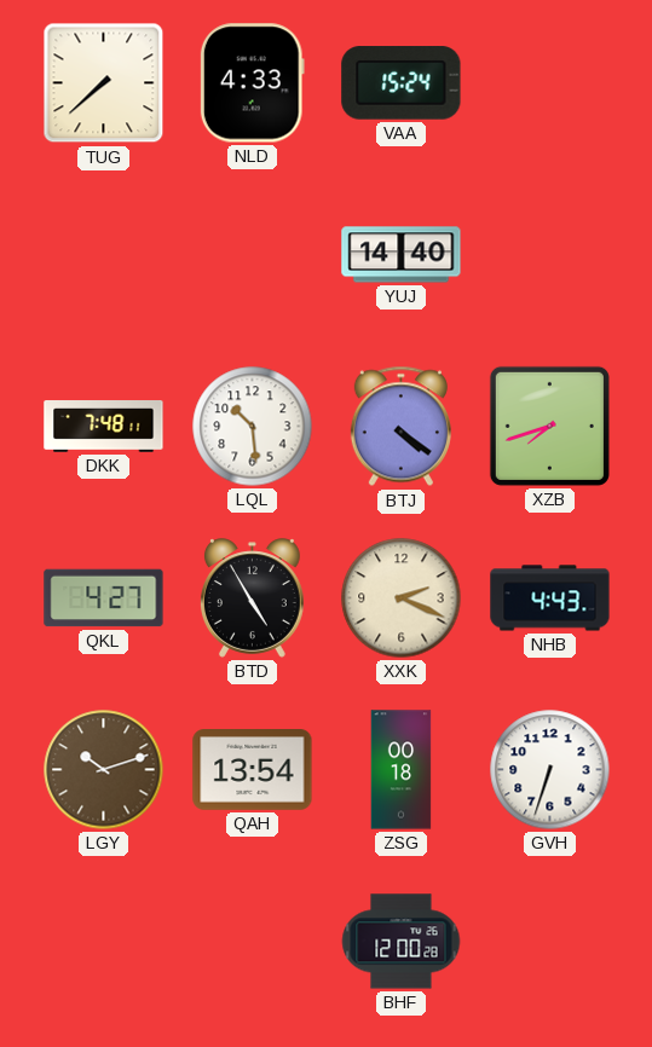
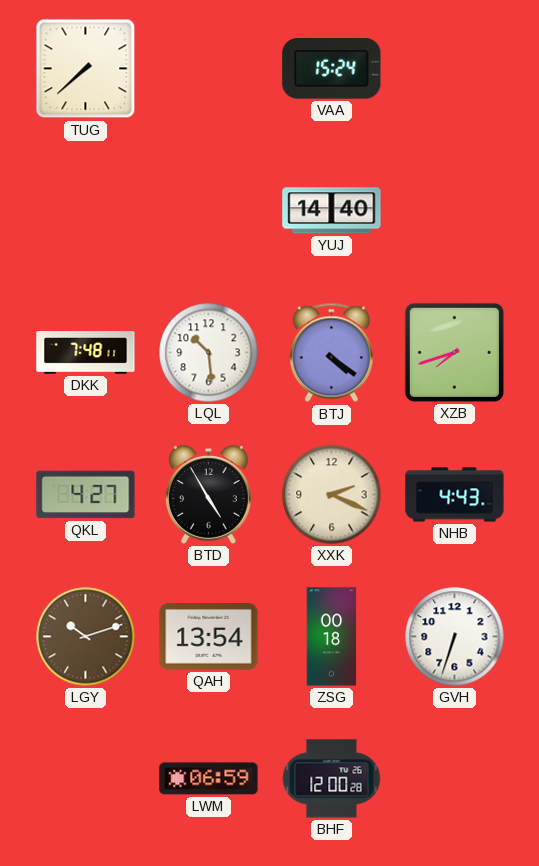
NLD: 4:33 -> none (252, 83)
LWM: none -> 06:59 (209, 779)
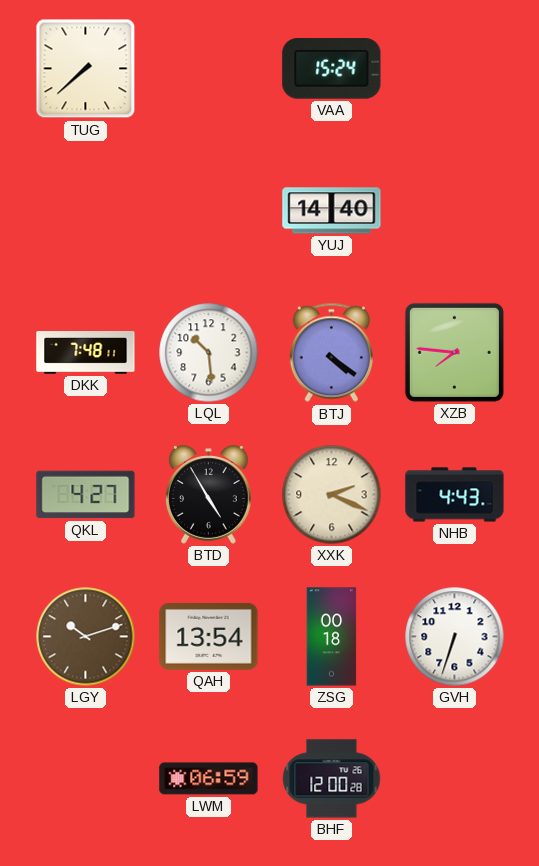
XZB: 7:42 -> 7:46 (454, 352)
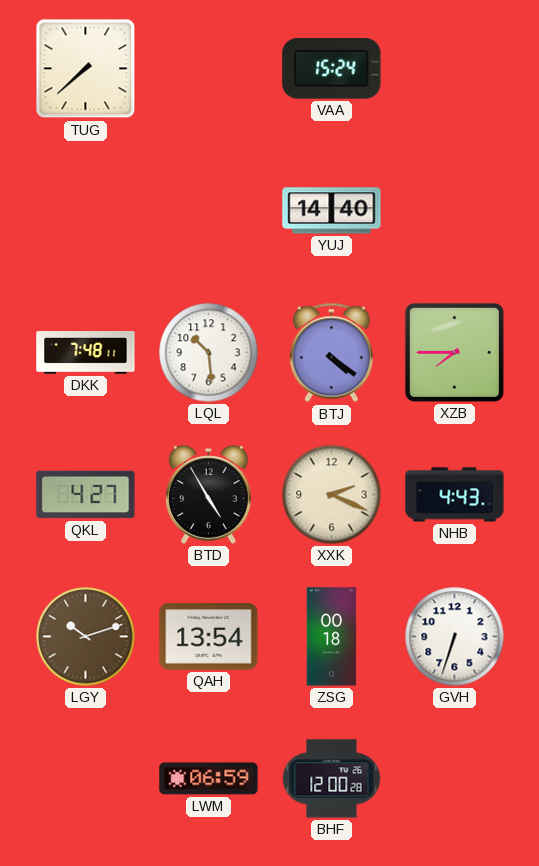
XZB: 7:46 -> 7:45 (454, 352)
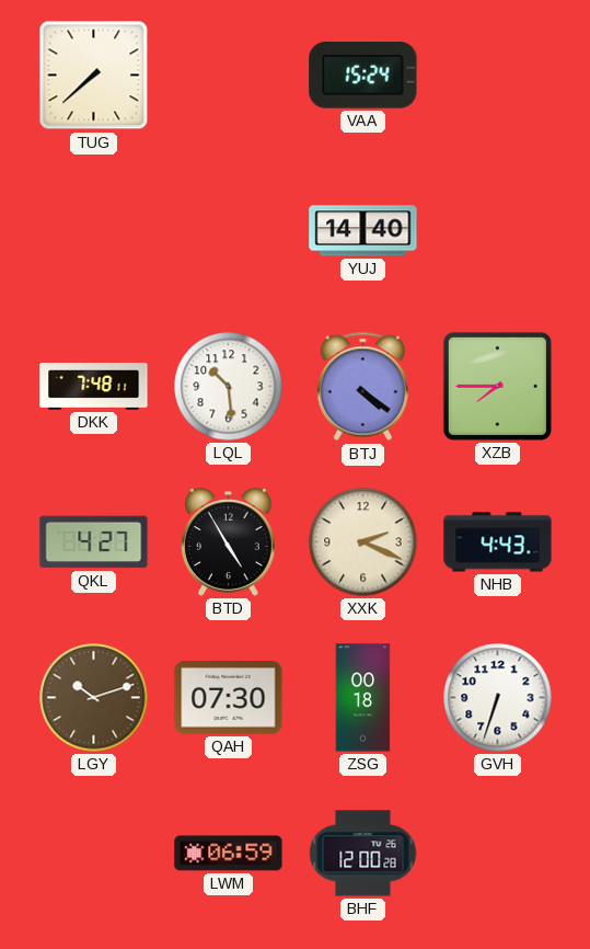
QAH: 13:54 -> 07:30 (229, 698)
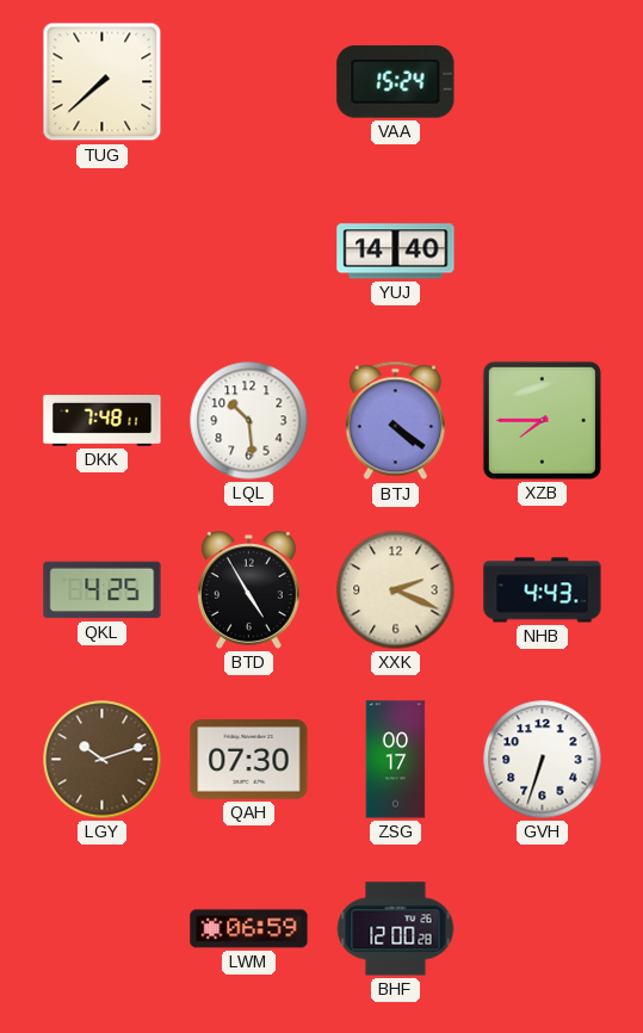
QKL: 4:27 -> 4:25 (103, 590)
ZSG: 00:18 -> 00:17 (396, 760)
